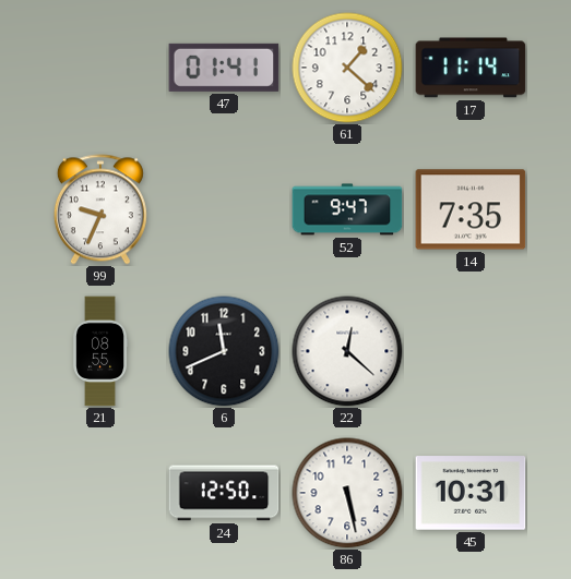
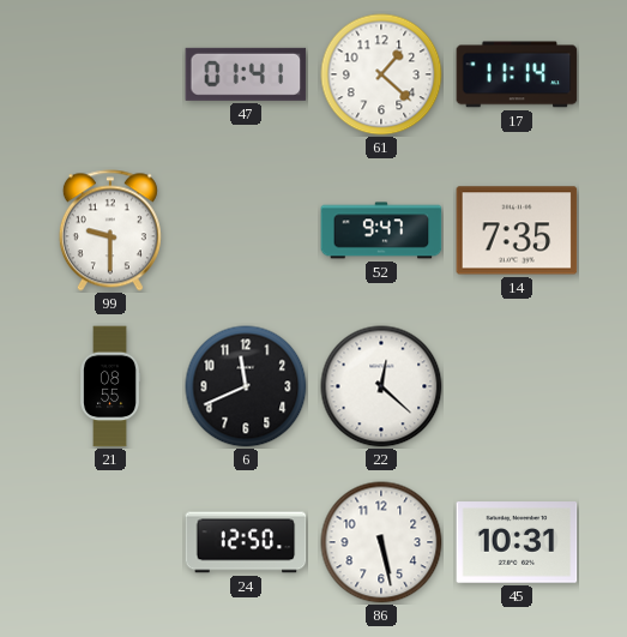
99: 9:34 -> 9:30 (110, 230)
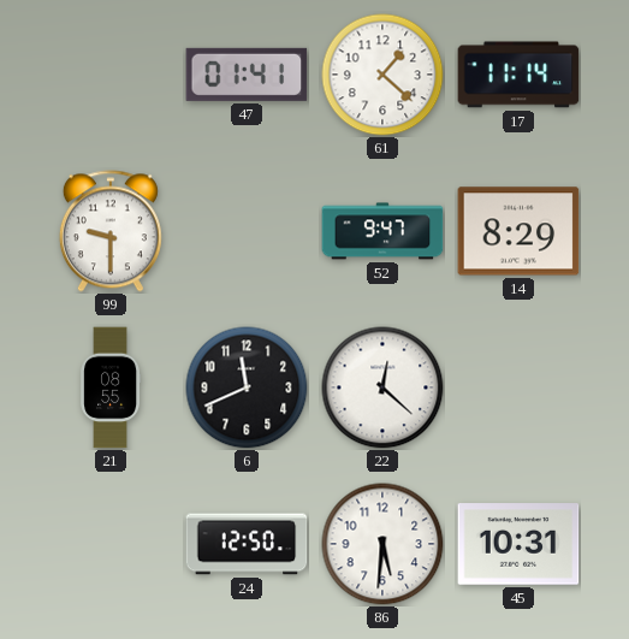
14: 7:35 -> 8:29 (518, 231)
86: 5:28 -> 5:31 (382, 544)
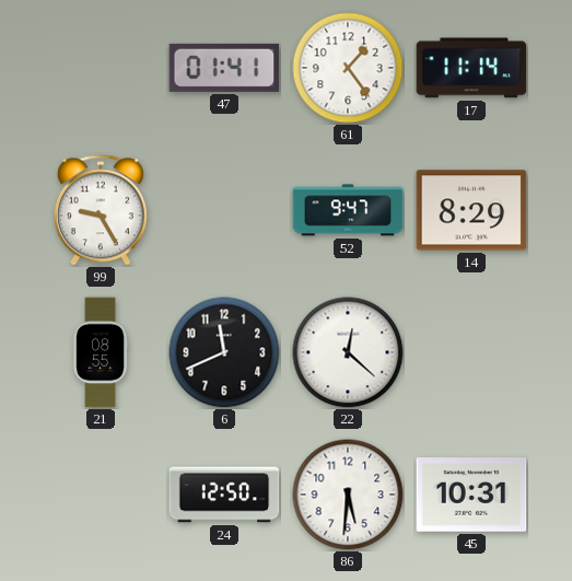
61: 1:22 -> 1:24 (348, 68)
99: 9:30 -> 9:25 (101, 210)
